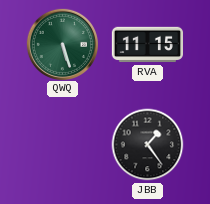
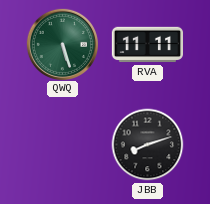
RVA: 11:15 -> 11:11 (147, 45)
JBB: 1:24 -> 8:12 (148, 145)
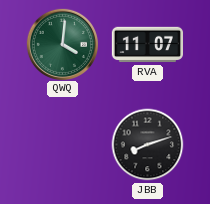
QWQ: 5:27 -> 4:01 (62, 44)
RVA: 11:11 -> 11:07 (147, 45)
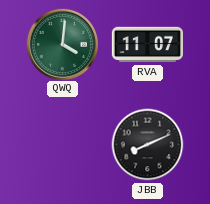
JBB: 8:12 -> 8:11 (148, 145)
